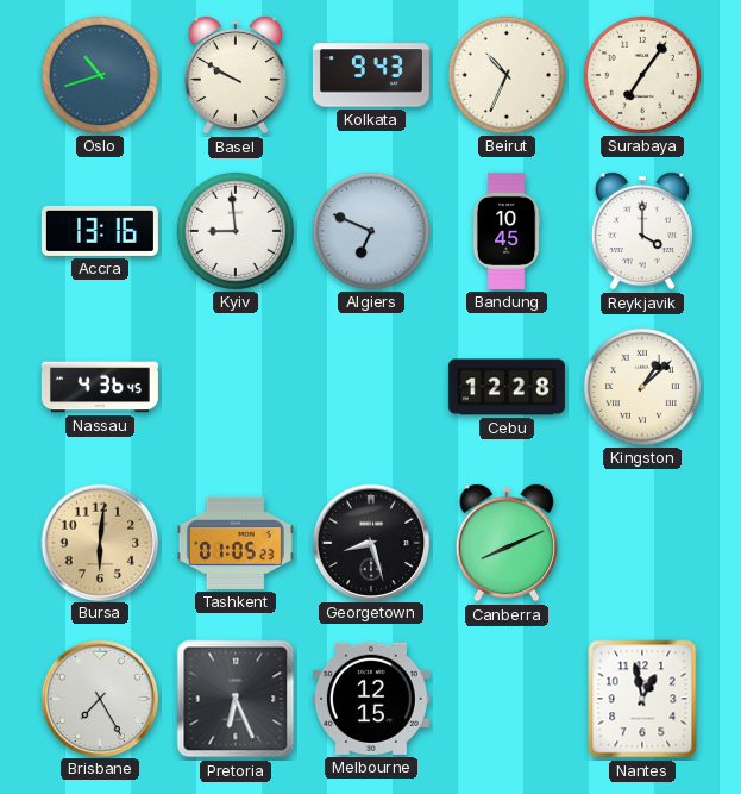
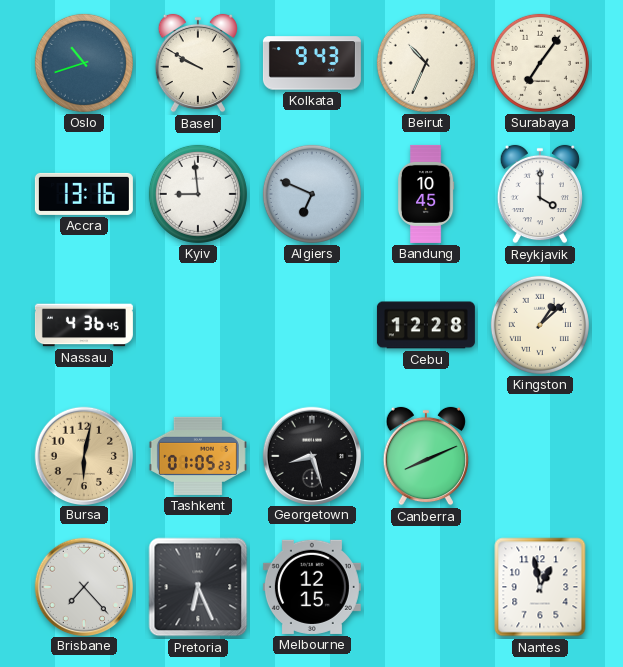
Bursa: 6:01 -> 6:02 (83, 455)
Brisbane: 7:25 -> 7:23 (83, 586)
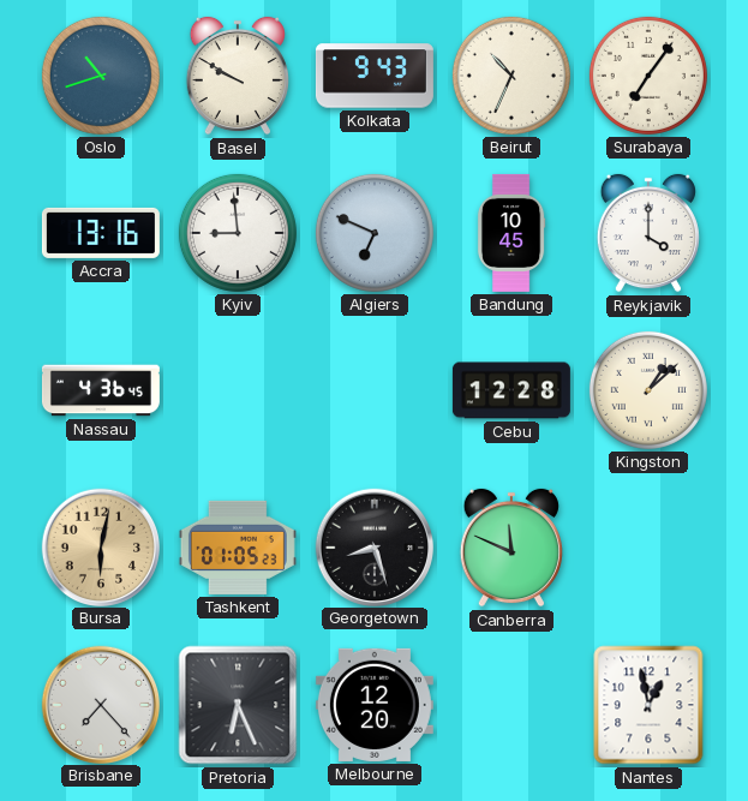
Canberra: 8:11 -> 11:49 (511, 548)
Melbourne: 12:15 -> 12:20 (375, 705)
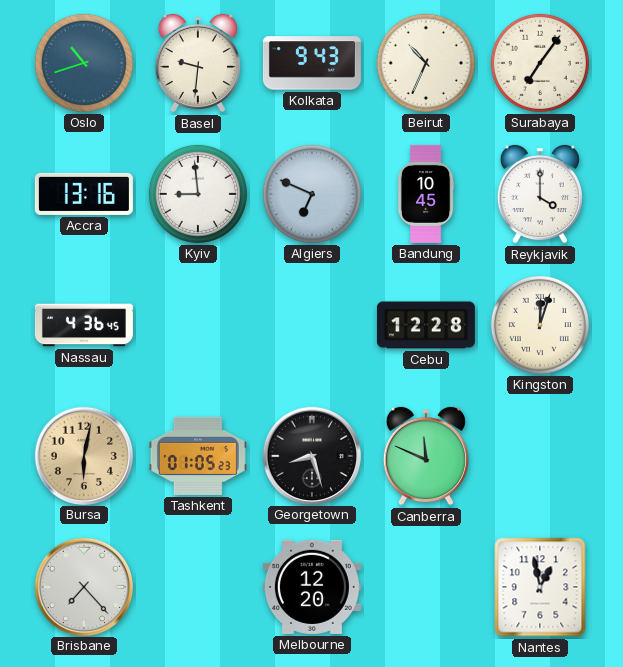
Basel: 9:50 -> 9:31 (198, 63)
Kingston: 1:08 -> 12:03 (540, 325)
Pretoria: 6:26 -> none (238, 705)
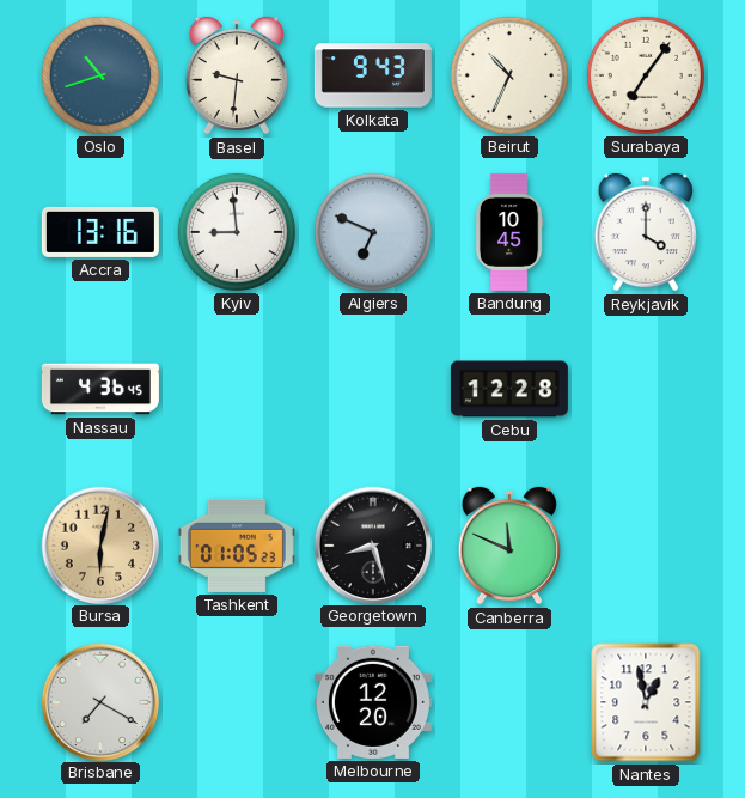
Kingston: 12:03 -> none (540, 325)
Brisbane: 7:23 -> 7:20 (99, 701)
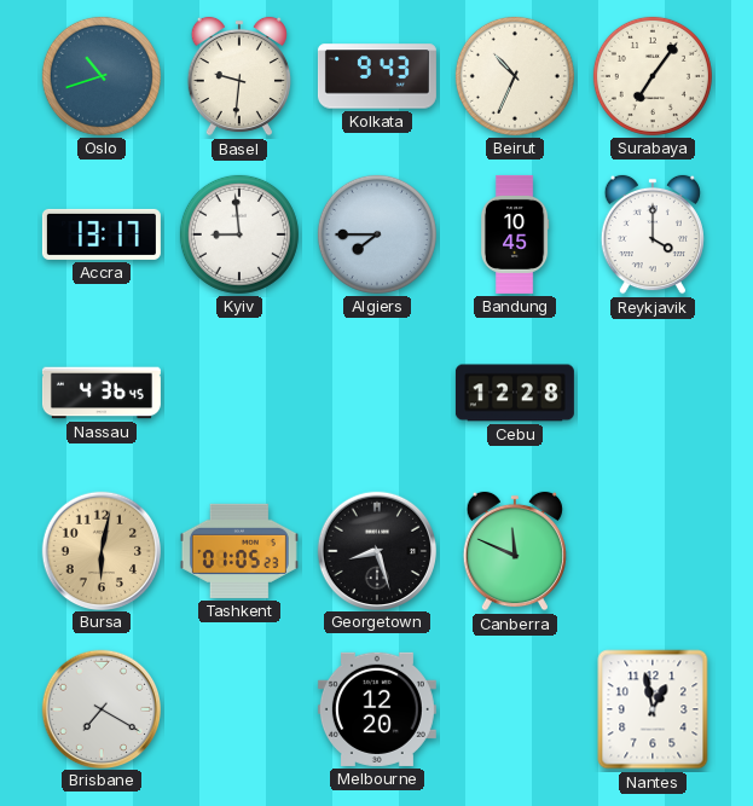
Accra: 13:16 -> 13:17 (102, 234)
Algiers: 6:49 -> 7:45 (377, 234)
